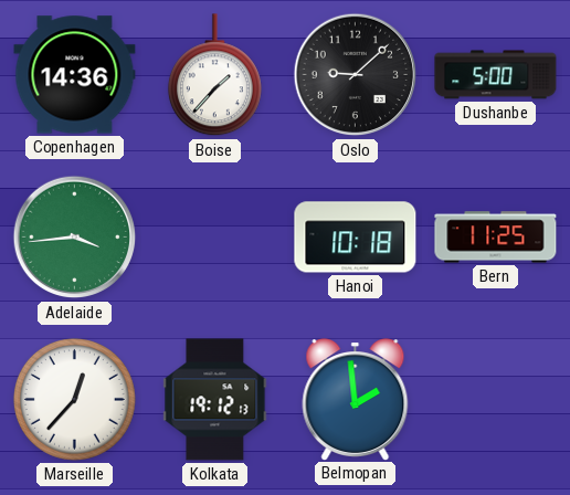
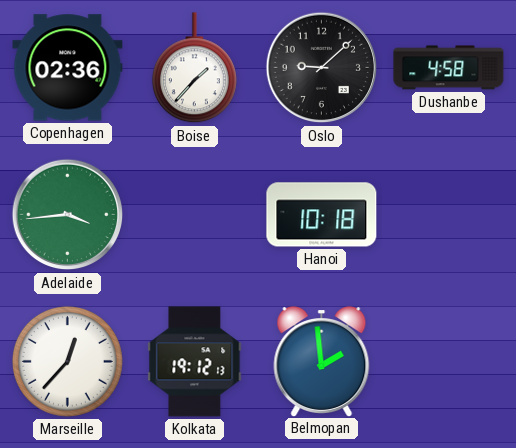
Copenhagen: 14:36 -> 02:36 (68, 68)
Dushanbe: 5:00 -> 4:58 (449, 68)
Bern: 11:25 -> none (496, 238)
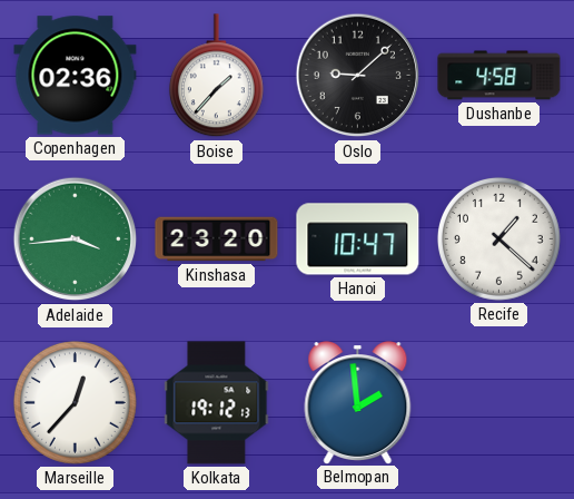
Kinshasa: none -> 23:20 (217, 239)
Hanoi: 10:18 -> 10:47 (358, 239)
Recife: none -> 1:22 (498, 238)
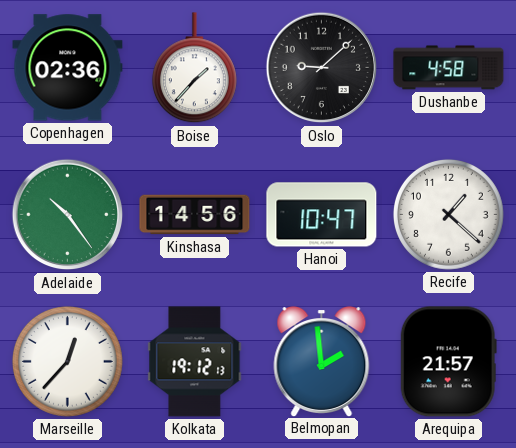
Adelaide: 3:44 -> 10:24 (68, 215)
Kinshasa: 23:20 -> 14:56 (195, 215)
Arequipa: none -> 21:57 (448, 362)
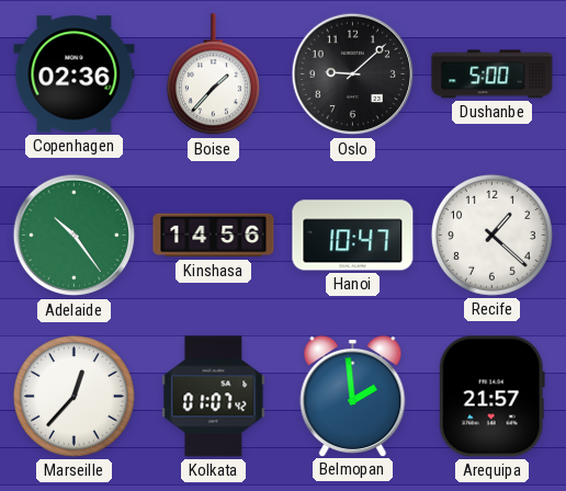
Dushanbe: 4:58 -> 5:00 (493, 75)
Kolkata: 19:12 -> 01:07 (214, 397)
